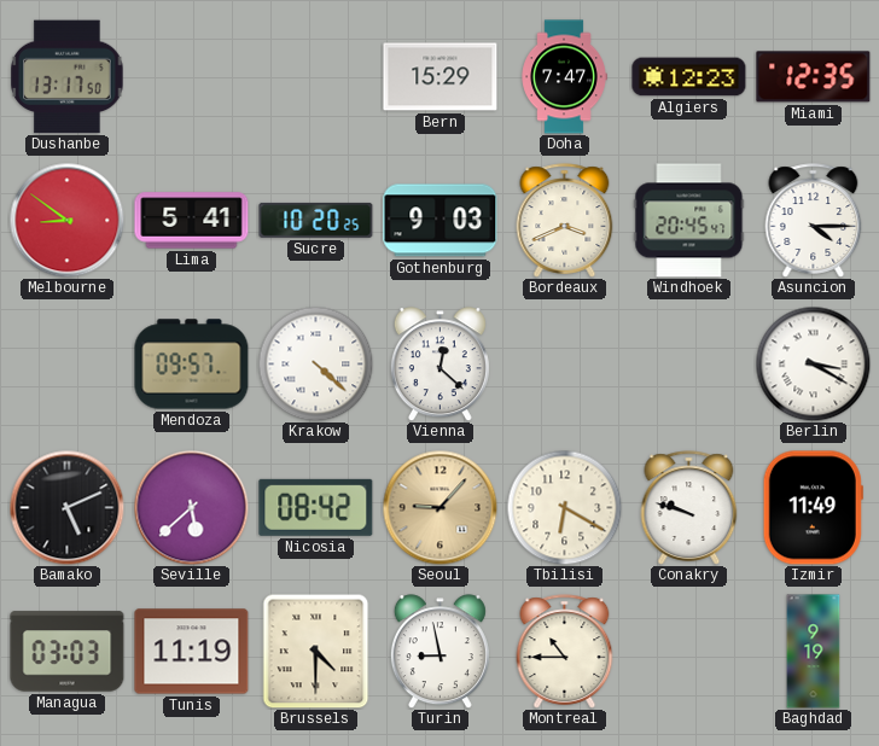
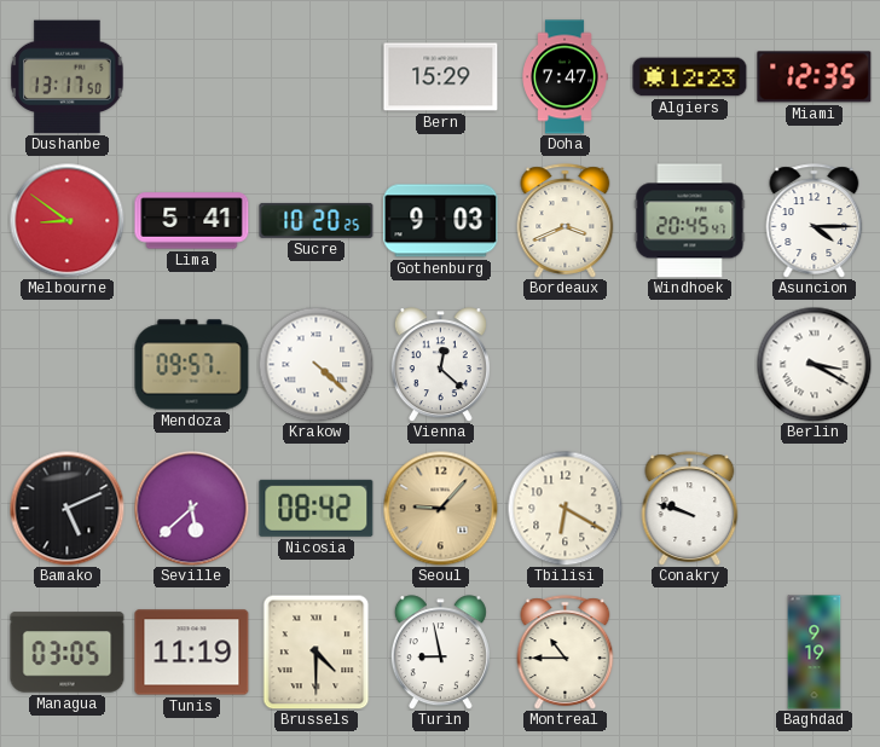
Izmir: 11:49 -> none (813, 508)
Managua: 03:03 -> 03:05 (68, 653)
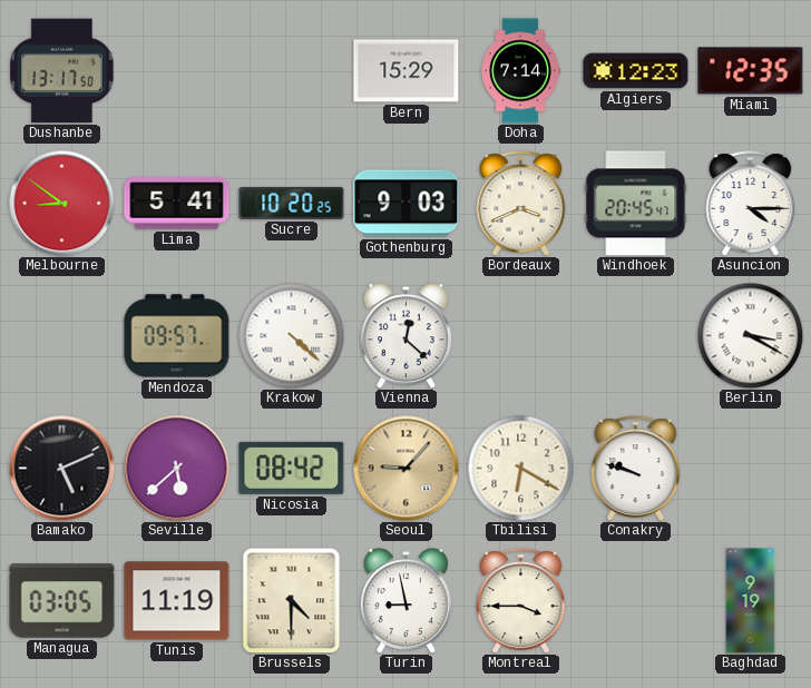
Doha: 7:47 -> 7:14 (520, 71)
Montreal: 10:45 -> 3:45 (521, 601)
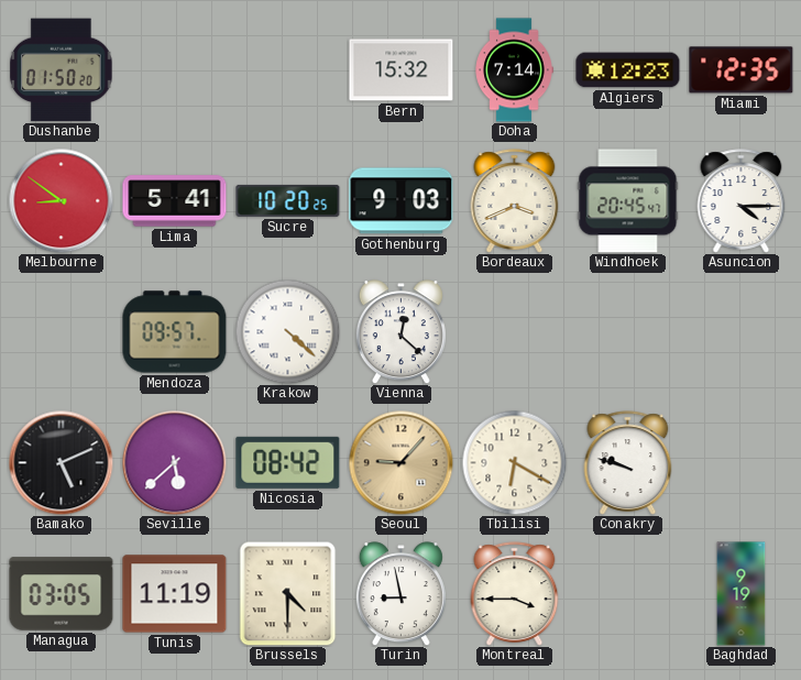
Dushanbe: 13:17 -> 01:50 (62, 70)
Bern: 15:29 -> 15:32 (402, 70)
Berlin: 3:20 -> none (750, 335)
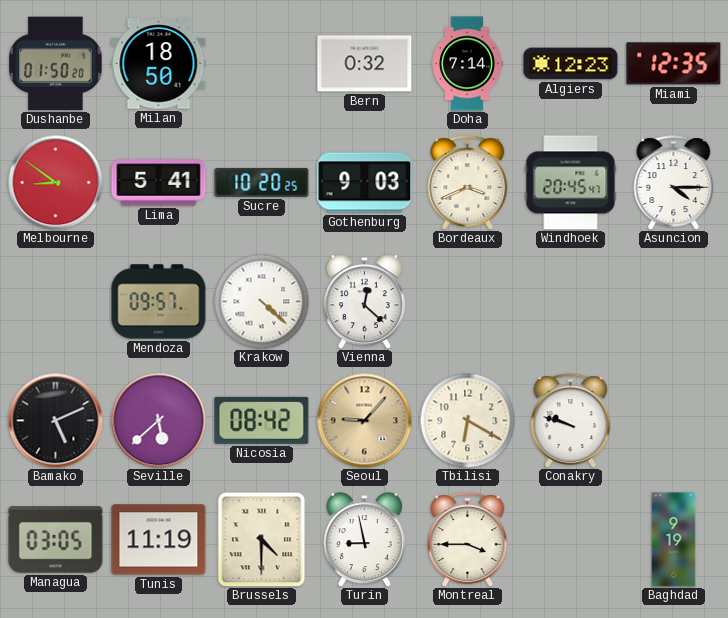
Milan: none -> 18:50 (159, 64)
Bern: 15:32 -> 0:32 (365, 64)
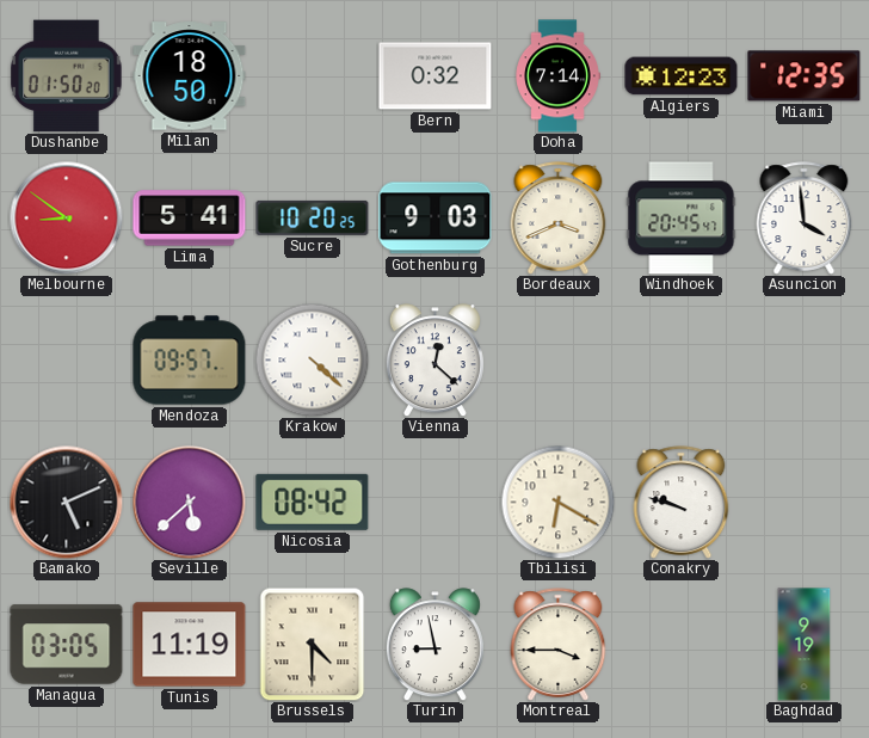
Asuncion: 4:15 -> 3:59 (805, 219)
Seoul: 9:07 -> none (364, 420)
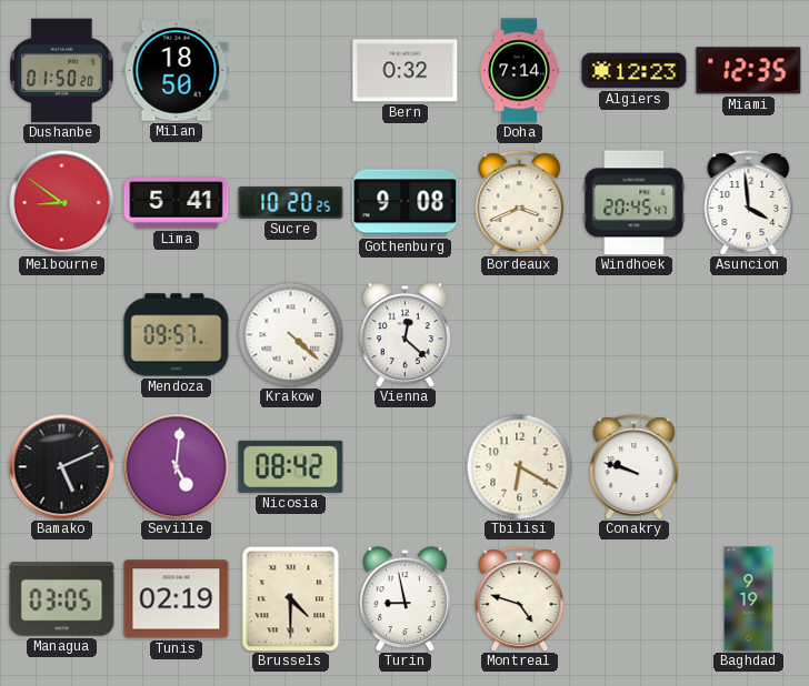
Gothenburg: 9:03 -> 9:08 (406, 203)
Seville: 5:38 -> 5:01 (176, 466)
Tunis: 11:19 -> 02:19 (177, 599)
Montreal: 3:45 -> 4:48 (520, 599)
